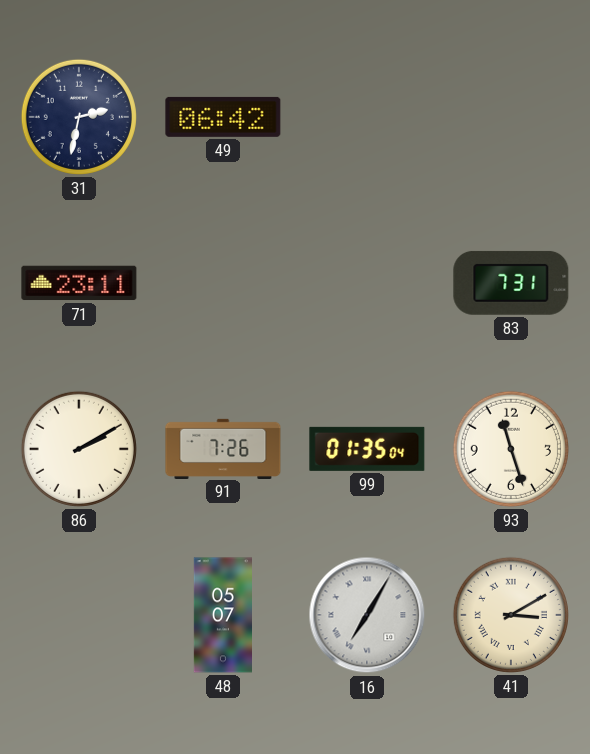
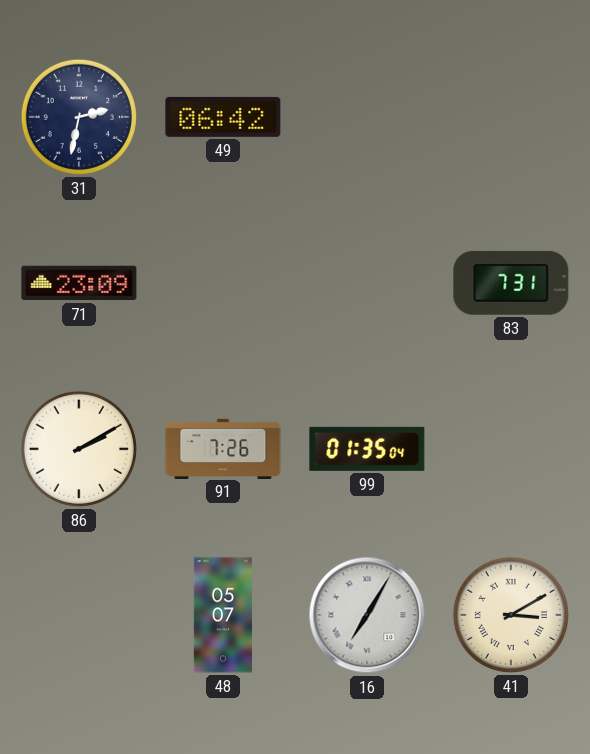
71: 23:11 -> 23:09 (79, 283)
93: 11:27 -> none (511, 449)
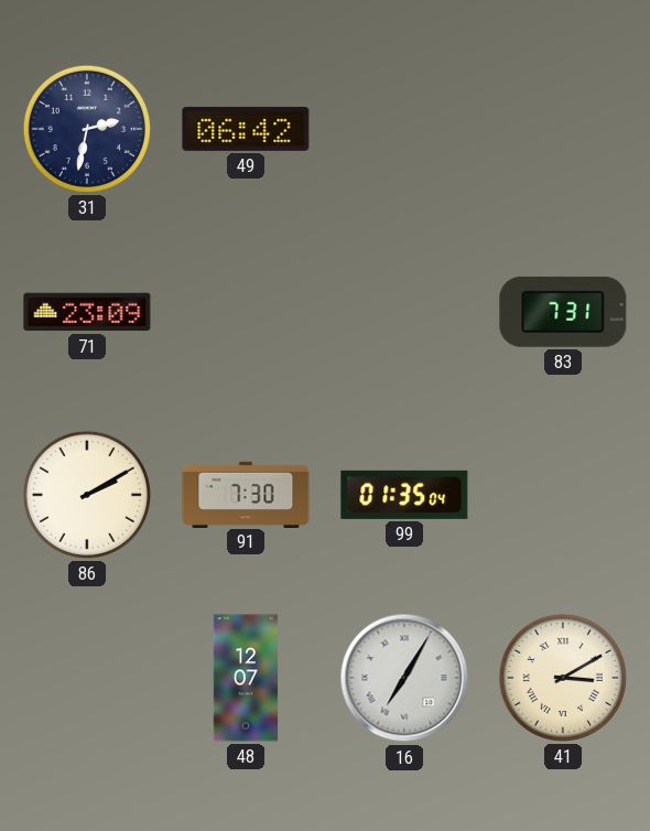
91: 7:26 -> 7:30 (246, 494)
48: 05:07 -> 12:07 (245, 678)
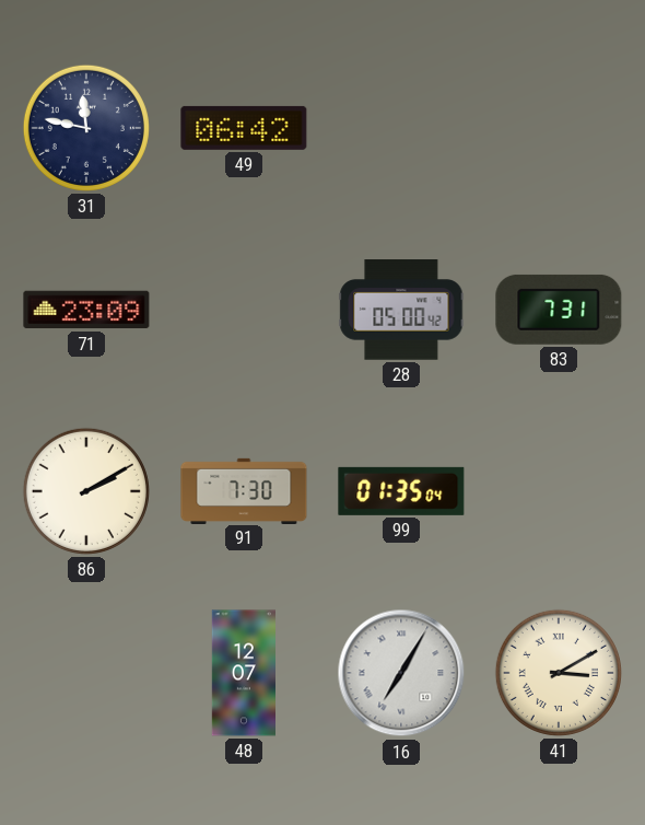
31: 2:32 -> 11:47 (86, 128)
28: none -> 05:00 (401, 310)
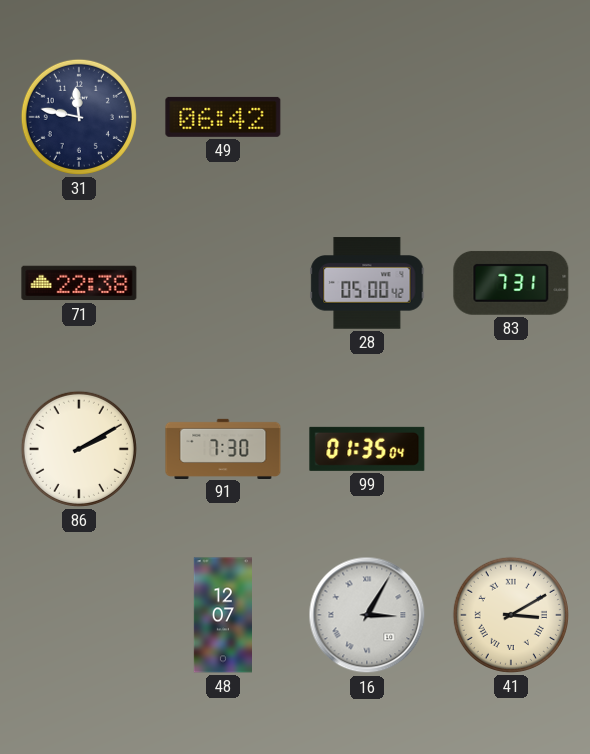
71: 23:09 -> 22:38 (79, 283)
16: 7:05 -> 3:05 (367, 615)
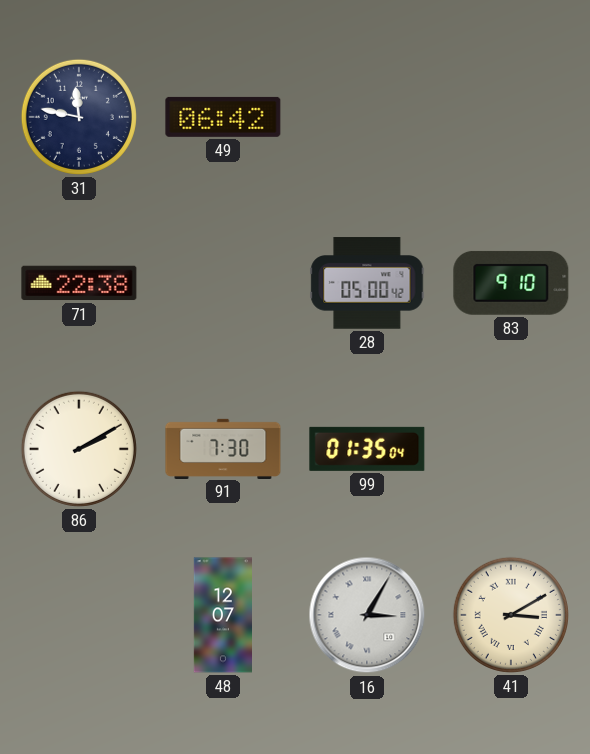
83: 7:31 -> 9:10 (511, 283)
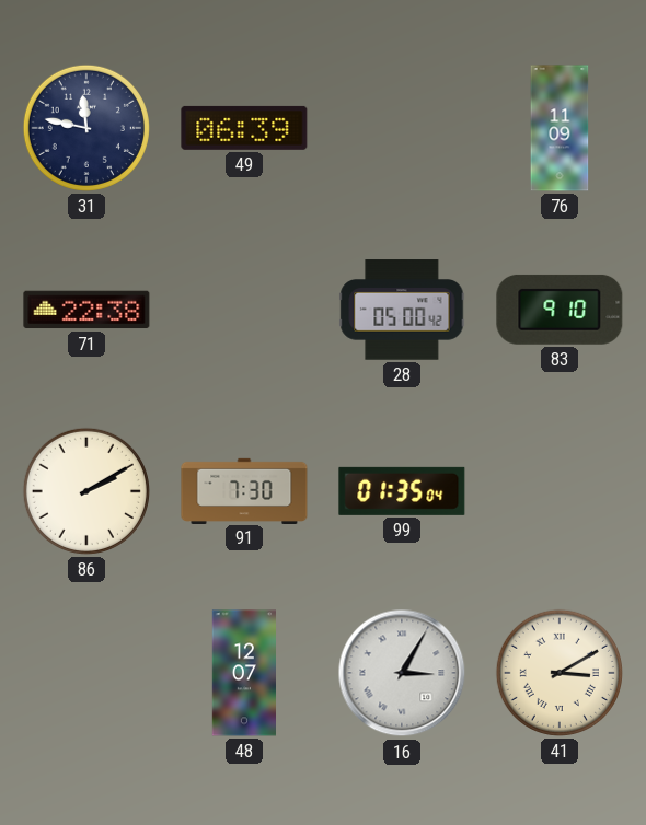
49: 06:42 -> 06:39 (244, 128)
76: none -> 11:09 (560, 128)
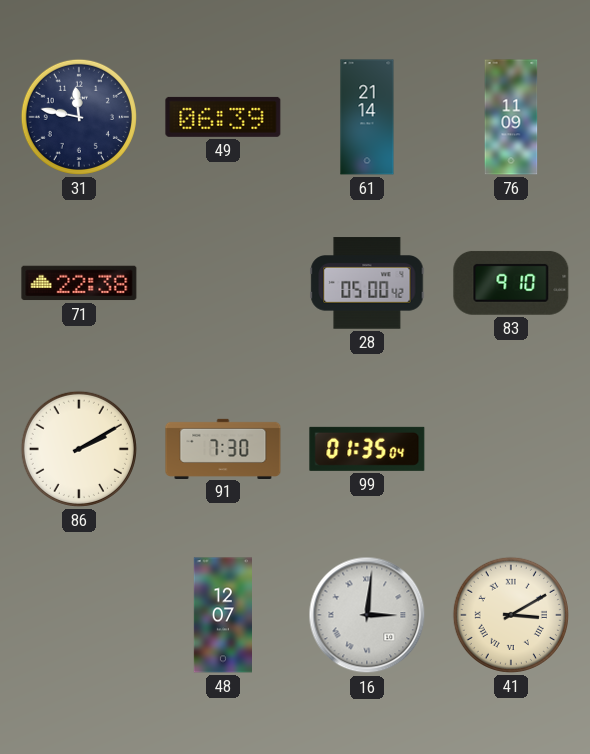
61: none -> 21:14 (367, 117)
16: 3:05 -> 3:01 (367, 615)
